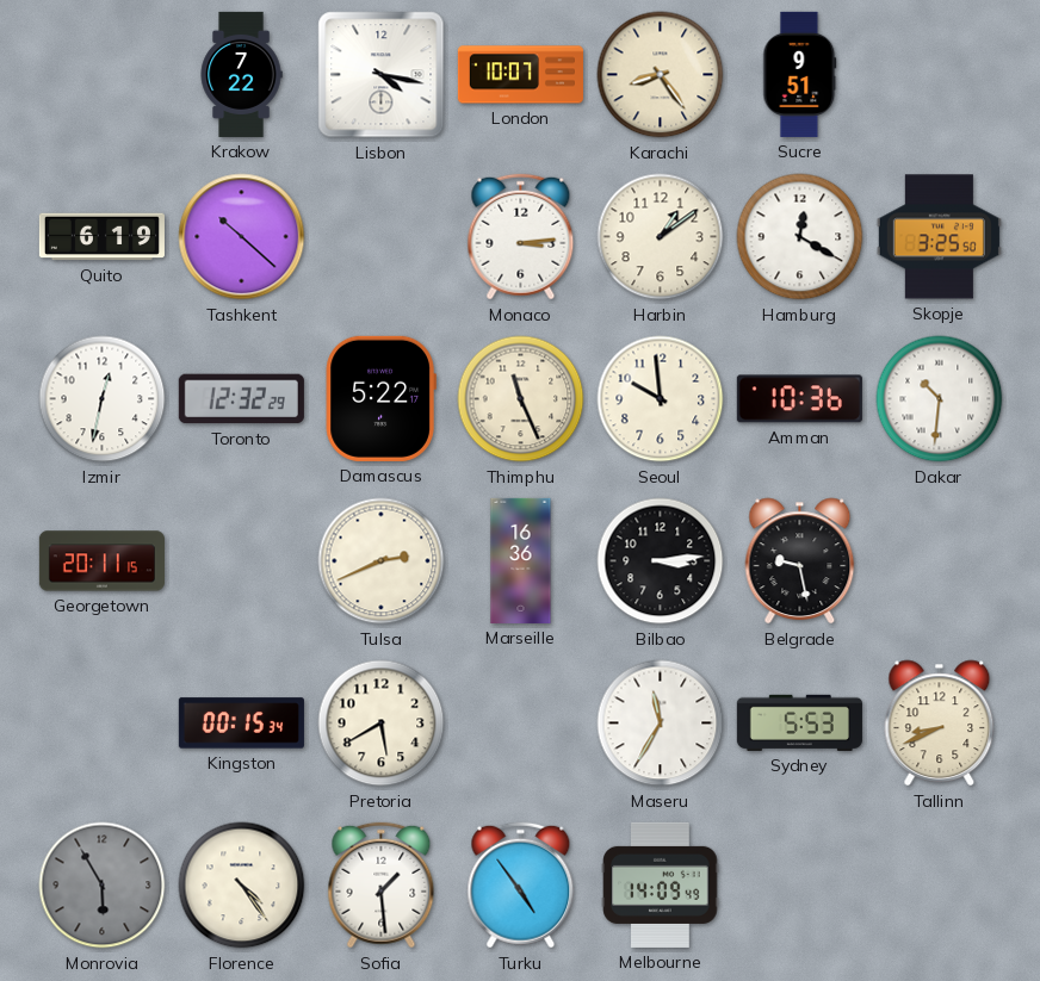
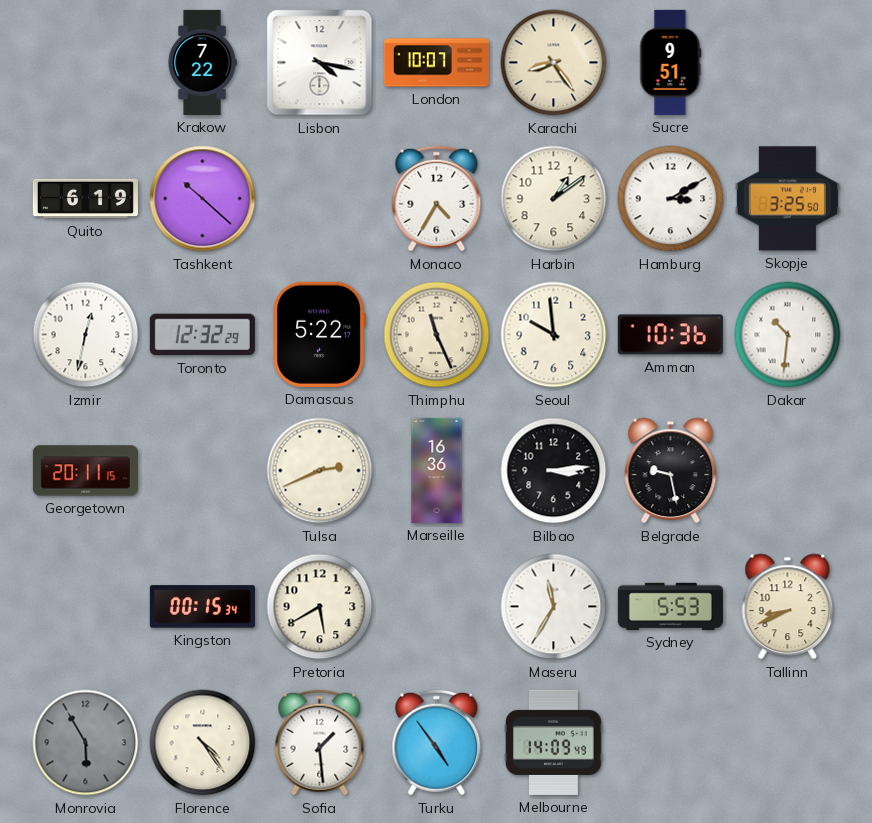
Monaco: 3:14 -> 4:35 (437, 199)
Hamburg: 12:20 -> 3:10 (671, 199)
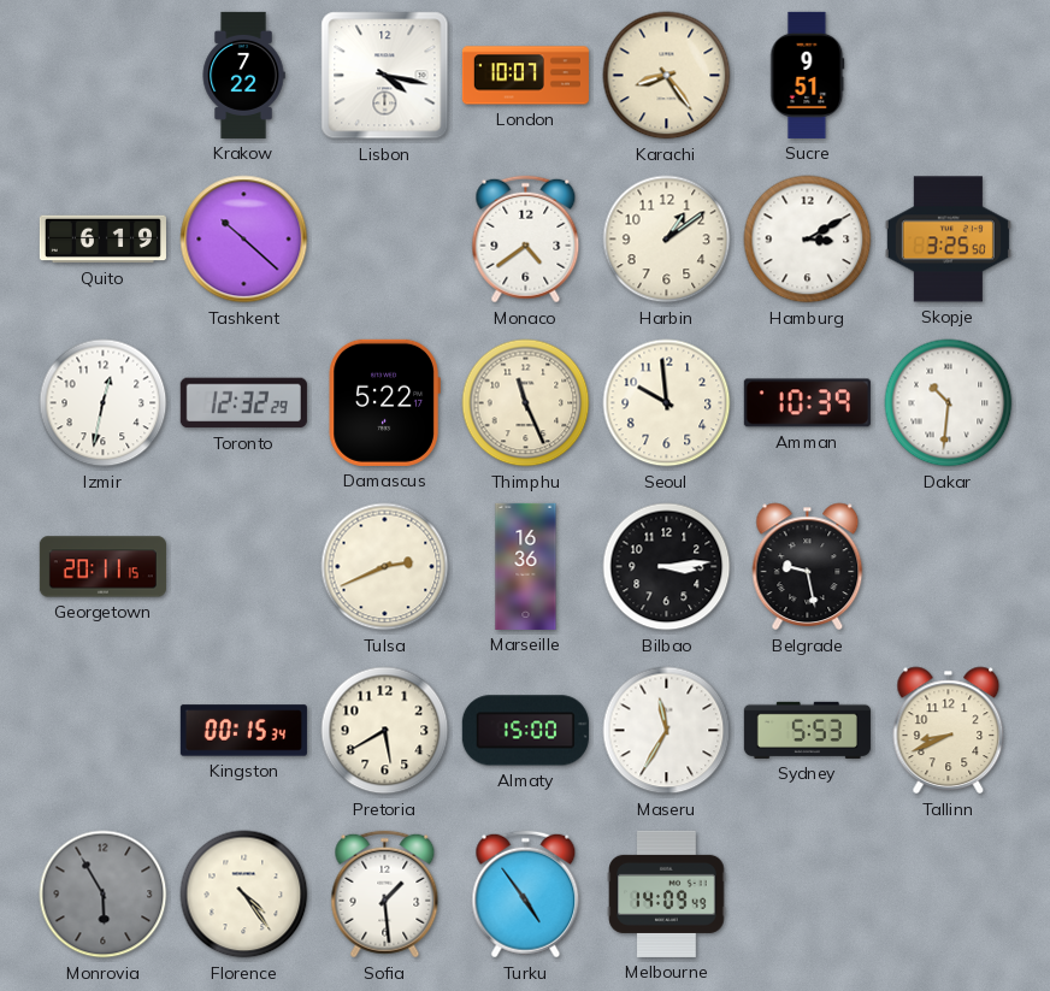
Monaco: 4:35 -> 4:39 (526, 240)
Amman: 10:36 -> 10:39 (807, 403)
Almaty: none -> 15:00 (525, 731)
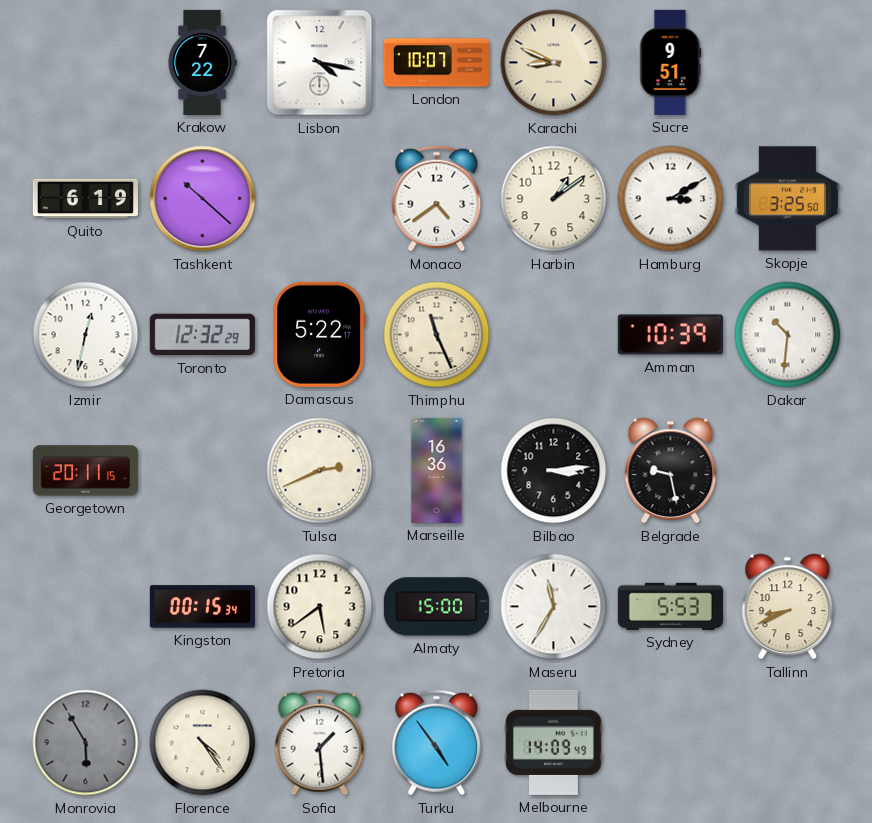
Karachi: 8:24 -> 8:49 (554, 63)
Seoul: 9:59 -> none (667, 403)
Pretoria: 5:40 -> 5:39 (320, 607)
